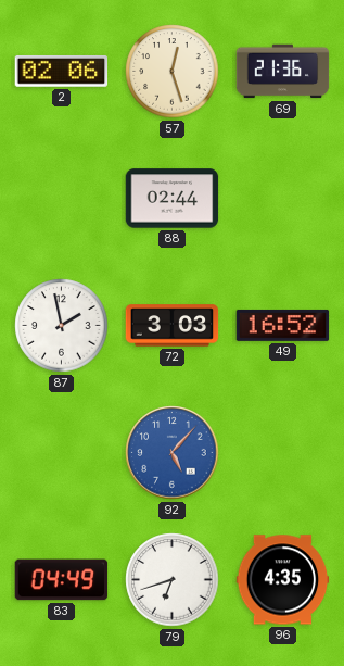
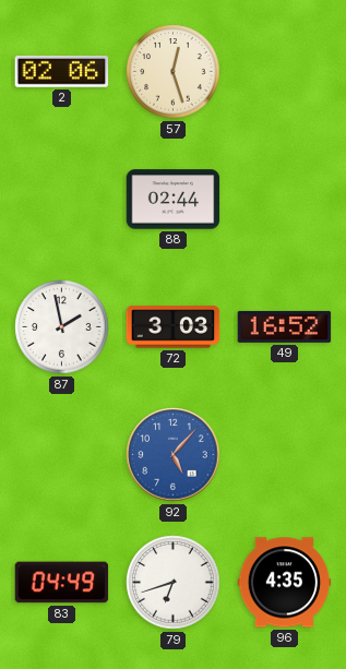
69: 21:36 -> none (283, 72)
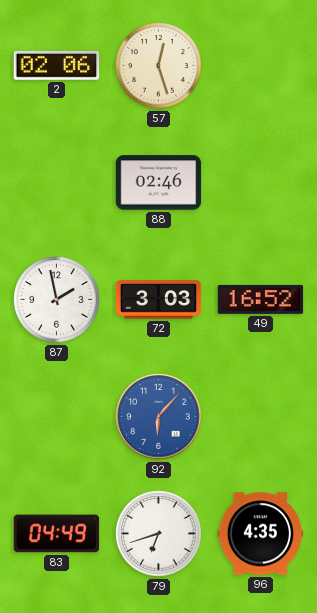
88: 02:44 -> 02:46 (159, 183)
92: 5:07 -> 6:07 (159, 417)
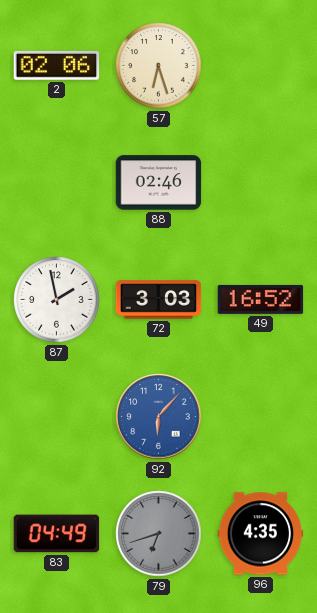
57: 12:27 -> 6:27 (159, 66)
79 dial: white -> grey (159, 534)
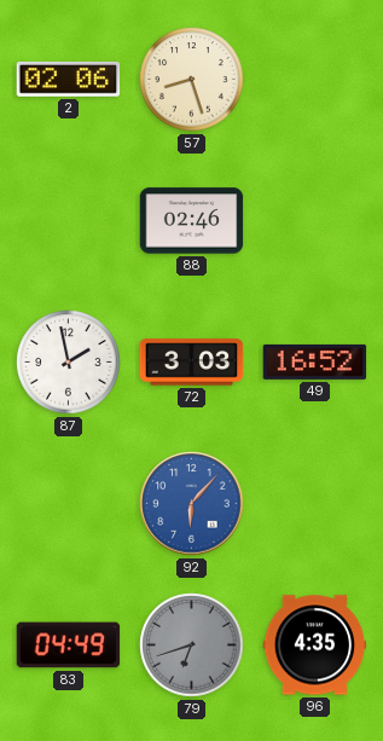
57: 6:27 -> 8:27 (192, 80)
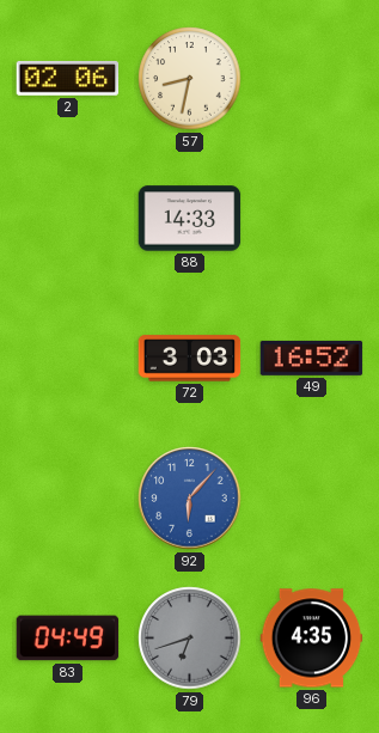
57: 8:27 -> 8:32 (190, 79)
88: 02:46 -> 14:33 (190, 219)
87: 1:58 -> none (69, 363)
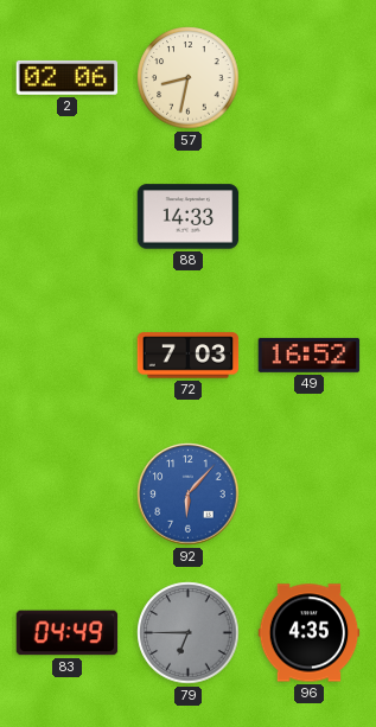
72: 3:03 -> 7:03 (189, 356)
79: 6:42 -> 6:45 (189, 633)
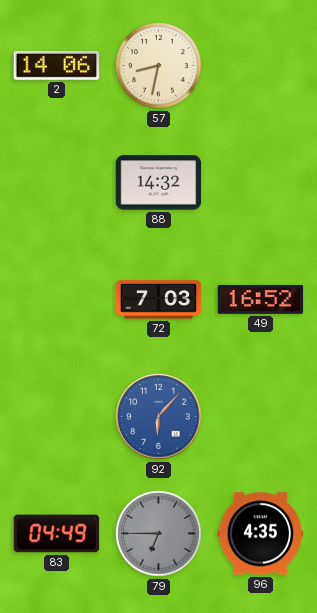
2: 02:06 -> 14:06 (57, 66)
88: 14:33 -> 14:32 (159, 183)
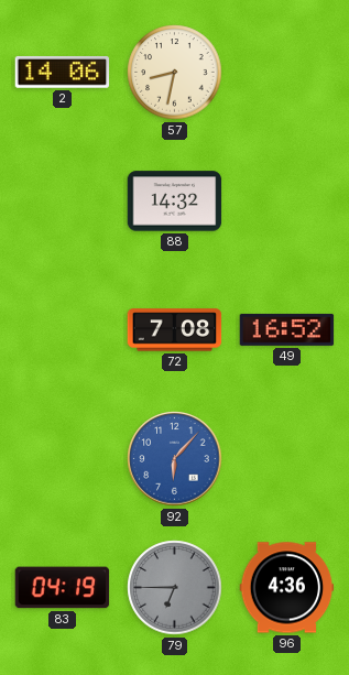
72: 7:03 -> 7:08 (175, 330)
83: 04:49 -> 04:19 (63, 588)
96: 4:35 -> 4:36 (287, 588)
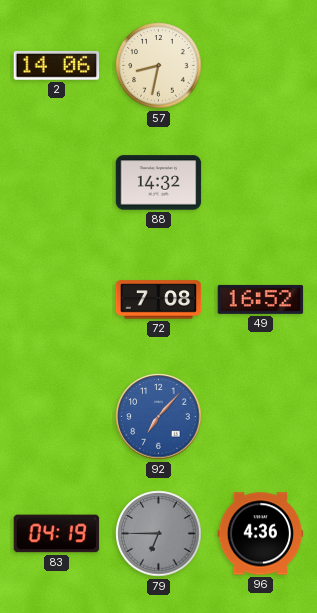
92: 6:07 -> 7:07 (159, 417)
